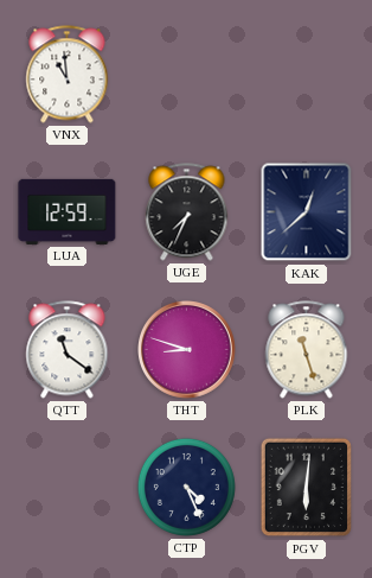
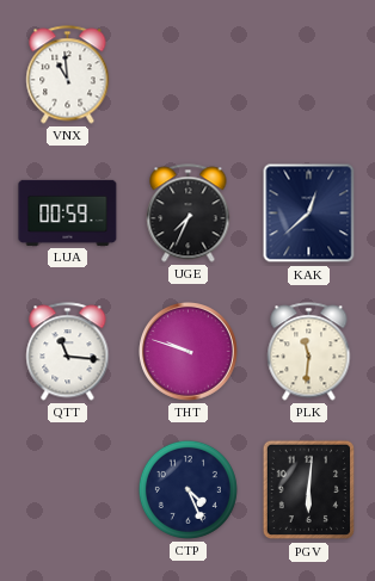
LUA: 12:59 -> 00:59 (68, 212)
QTT: 11:21 -> 11:16 (68, 352)
THT: 8:48 -> 9:48 (189, 352)
PLK: 11:27 -> 11:31 (309, 352)
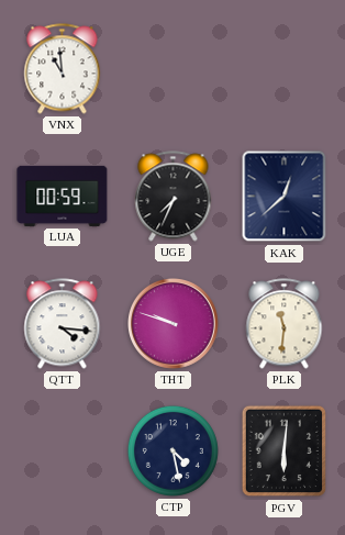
QTT: 11:16 -> 4:16 (63, 324)
CTP: 4:26 -> 4:28 (172, 450)
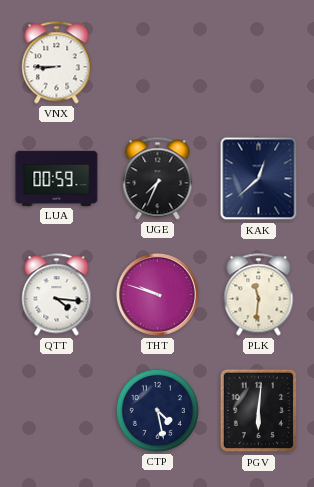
VNX: 10:59 -> 8:45 (57, 63)
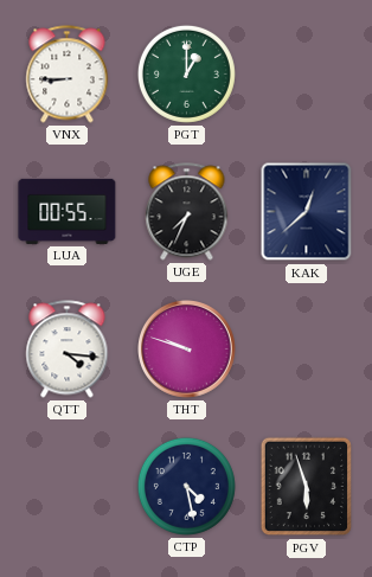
PGT: none -> 1:00 (186, 73)
LUA: 00:59 -> 00:55 (68, 211)
PLK: 11:31 -> none (259, 295)
PGV: 6:01 -> 5:57 (306, 487)
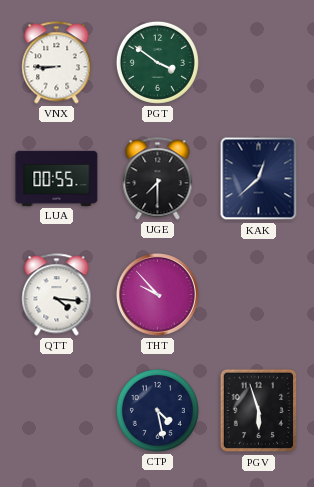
PGT: 1:00 -> 3:51 (157, 62)
UGE: 7:34 -> 7:30 (158, 179)
THT: 9:48 -> 9:53 (158, 295)
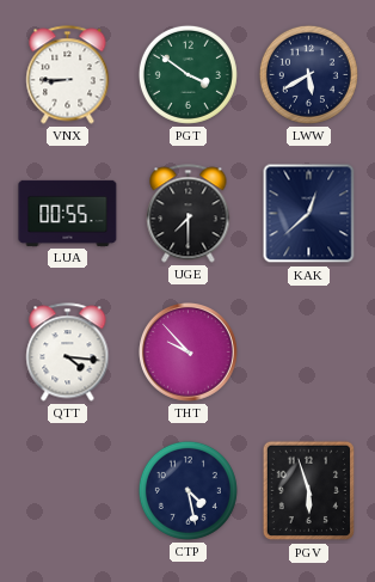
LWW: none -> 5:40 (308, 74)
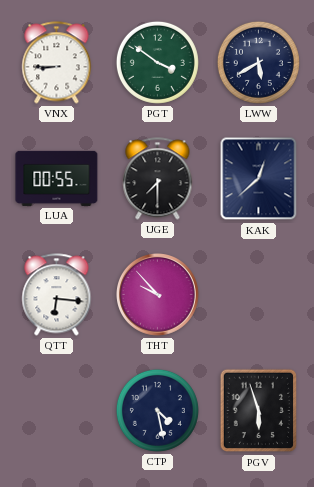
QTT: 4:16 -> 6:16 (57, 295)
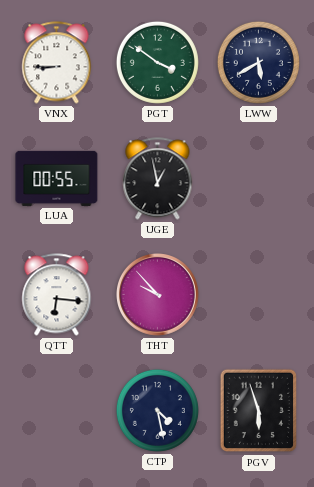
UGE: 7:30 -> 12:58 (158, 179)
KAK: 12:38 -> none (259, 179)
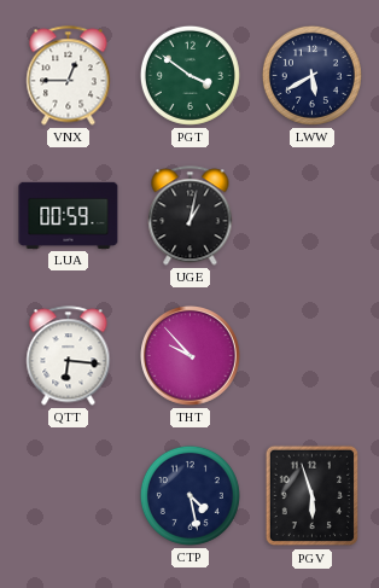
VNX: 8:45 -> 12:45 (69, 76)
LUA: 00:55 -> 00:59 (69, 215)
UGE: 12:58 -> 1:02 (191, 216)
